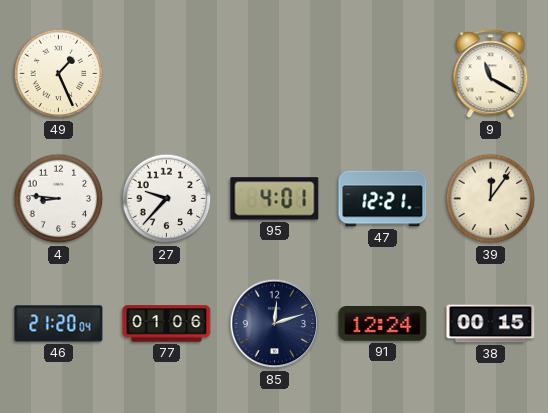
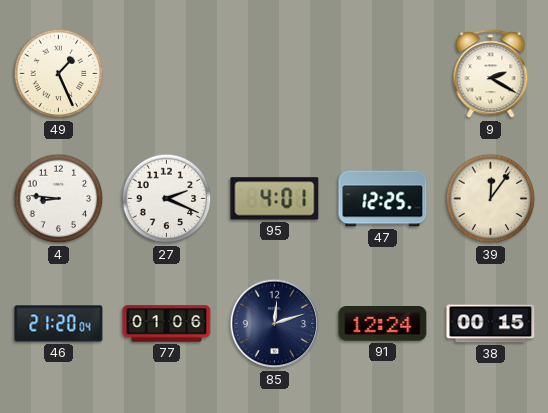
9: 11:20 -> 2:20 (491, 74)
27: 9:37 -> 2:19 (167, 199)
47: 12:21 -> 12:25 (383, 199)
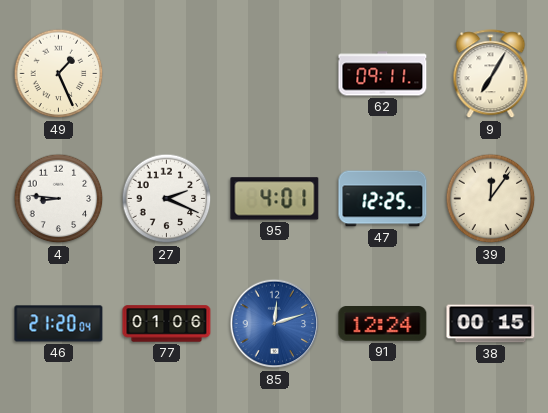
62: none -> 09:11 (383, 74)
9: 2:20 -> 7:05 (491, 74)
85 dial: navy -> blue (275, 324)
